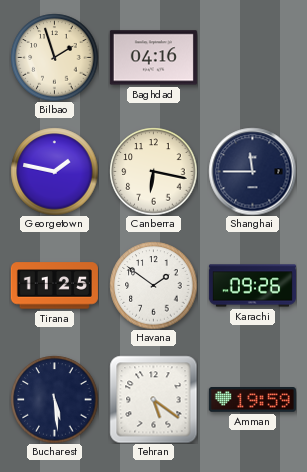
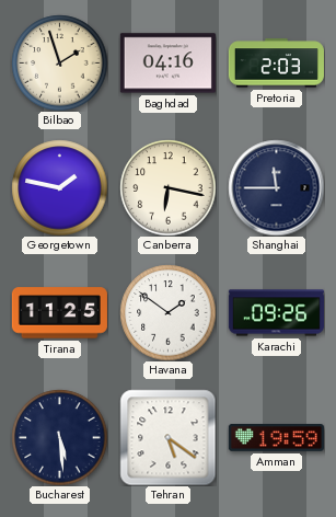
Pretoria: none -> 2:03 (276, 64)
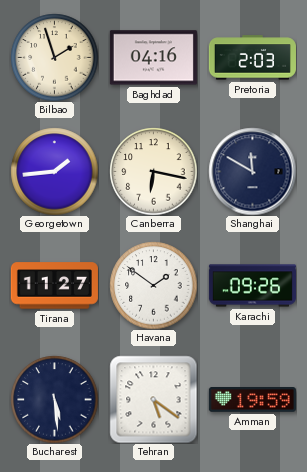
Georgetown: 1:47 -> 1:44 (54, 171)
Shanghai: 11:45 -> 11:50 (252, 171)
Tirana: 11:25 -> 11:27 (54, 286)
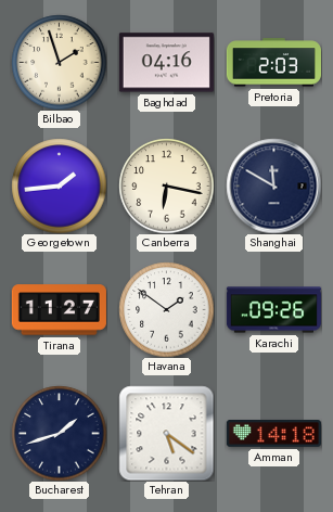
Bucharest: 5:29 -> 1:42 (59, 433)
Amman: 19:59 -> 14:18 (273, 434)
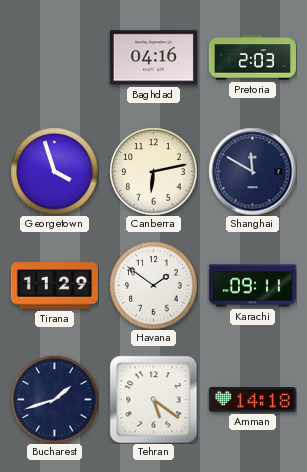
Bilbao: 1:57 -> none (59, 62)
Georgetown: 1:44 -> 3:57 (54, 171)
Canberra: 6:17 -> 6:13 (153, 171)
Tirana: 11:27 -> 11:29 (54, 286)
Karachi: 09:26 -> 09:11 (252, 286)
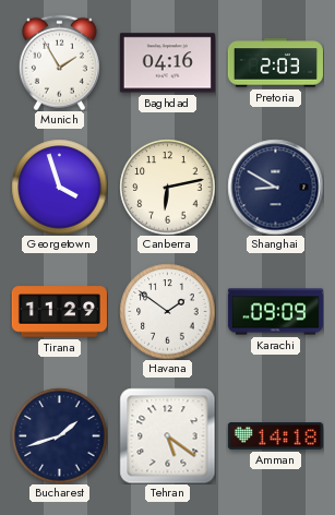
Munich: none -> 1:55 (59, 62)
Shanghai: 11:50 -> 8:50 (275, 187)
Karachi: 09:11 -> 09:09 (275, 312)
